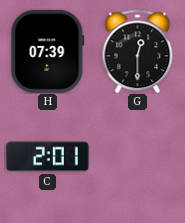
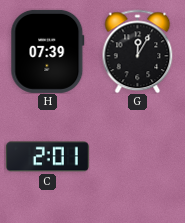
G: 12:30 -> 12:05 (138, 51)
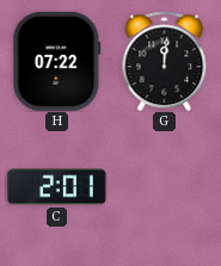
H: 07:39 -> 07:22 (57, 61)
G: 12:05 -> 12:01 (165, 61)
